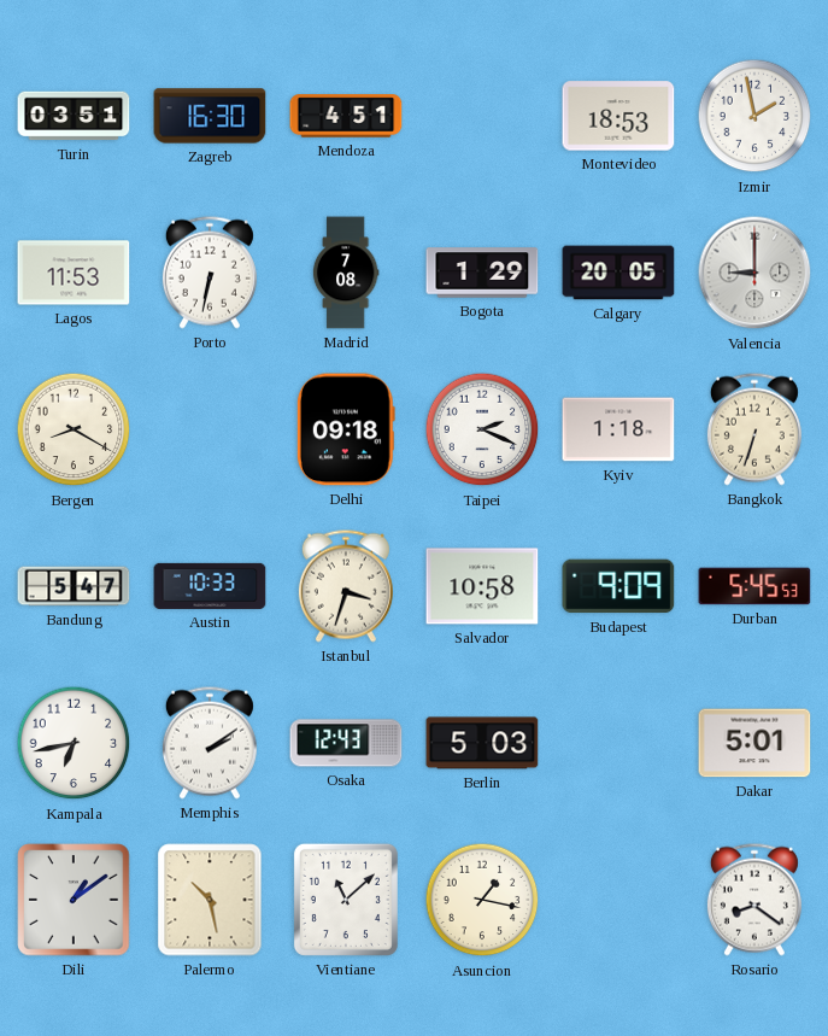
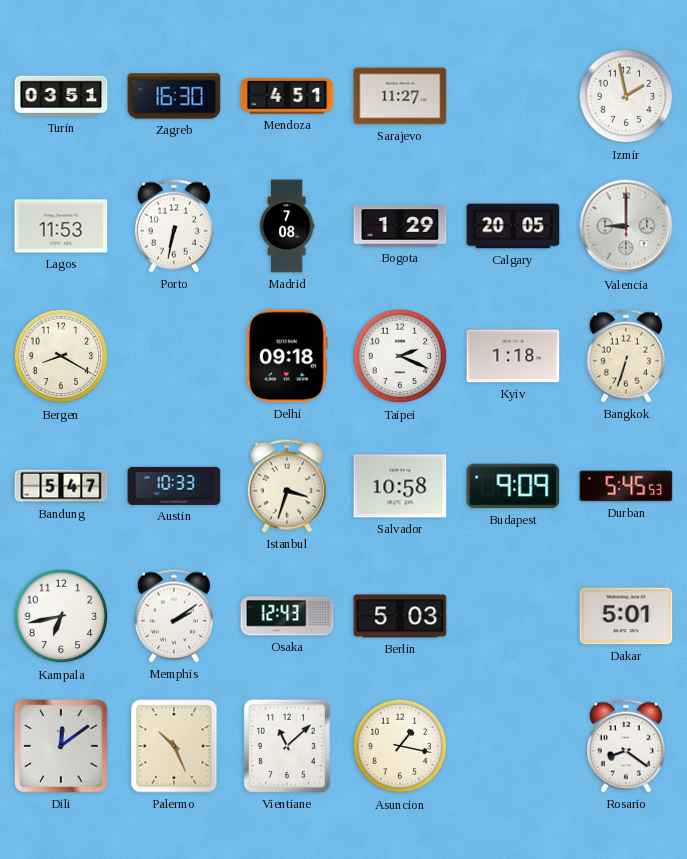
Sarajevo: none -> 11:27 (400, 96)
Montevideo: 18:53 -> none (618, 116)
Dili: 1:09 -> 12:09 (61, 746)
Palermo: 10:28 -> 10:26 (174, 746)
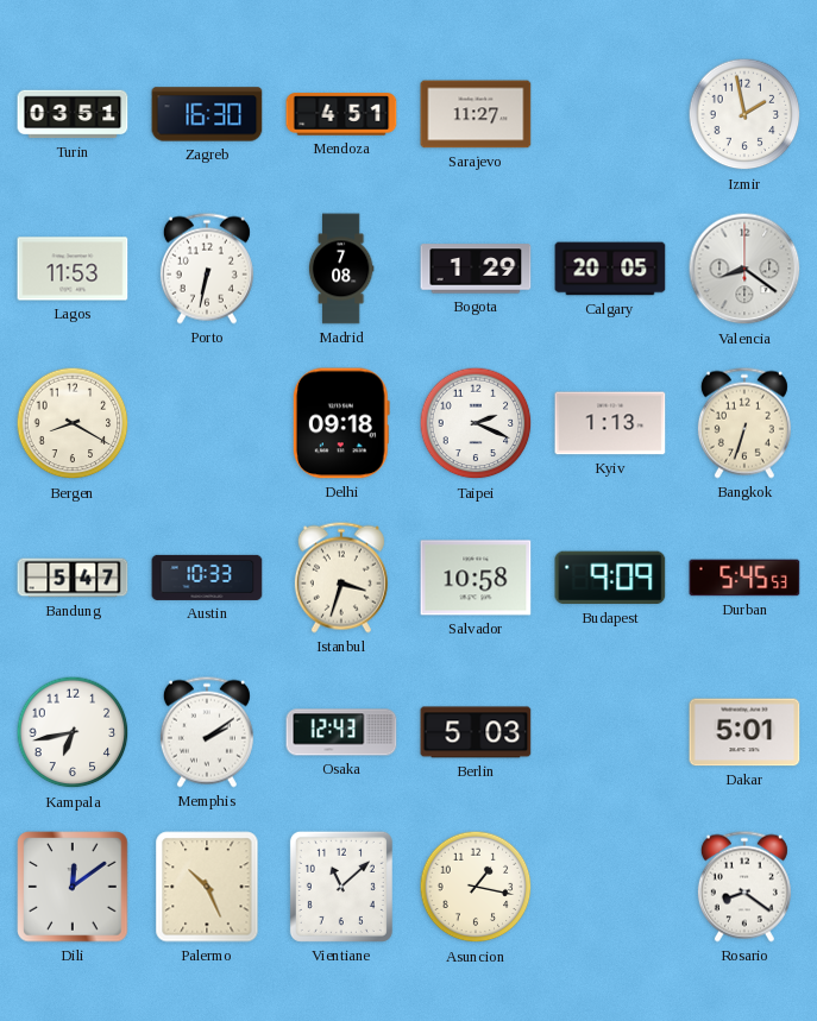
Valencia: 9:00 -> 8:21 (744, 269)
Kyiv: 1:18 -> 1:13 (610, 423)
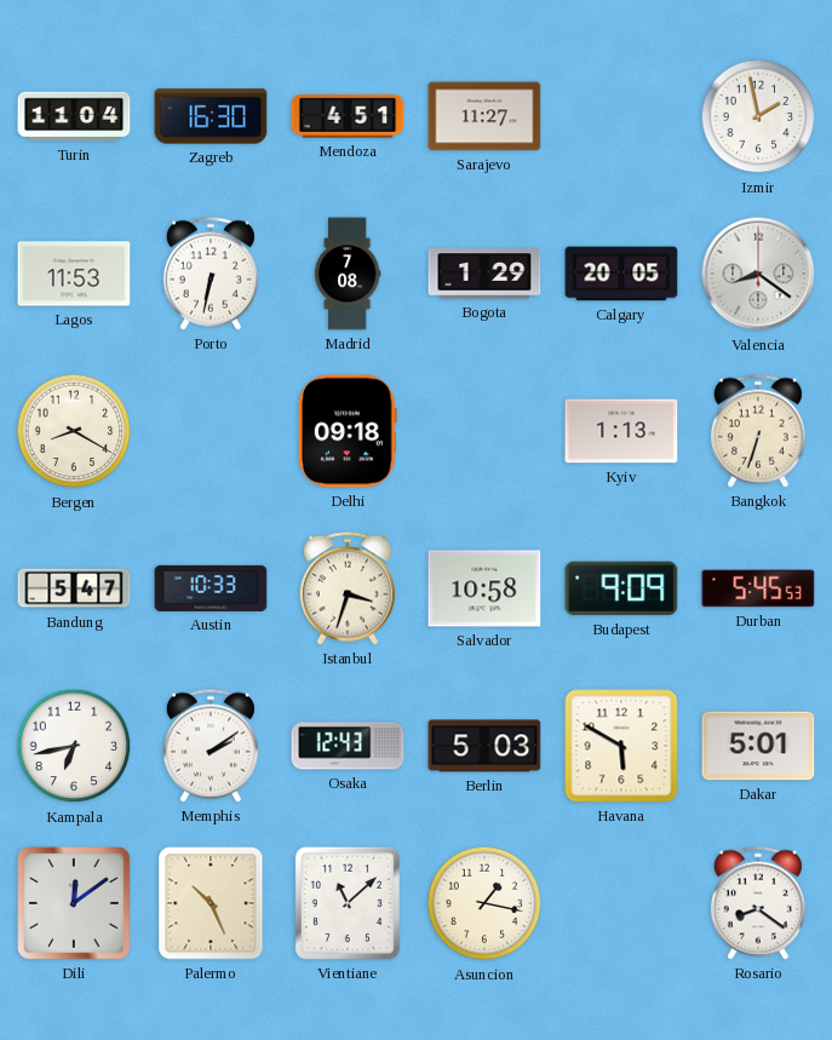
Turin: 03:51 -> 11:04 (74, 116)
Taipei: 2:19 -> none (476, 423)
Havana: none -> 5:50 (621, 746)
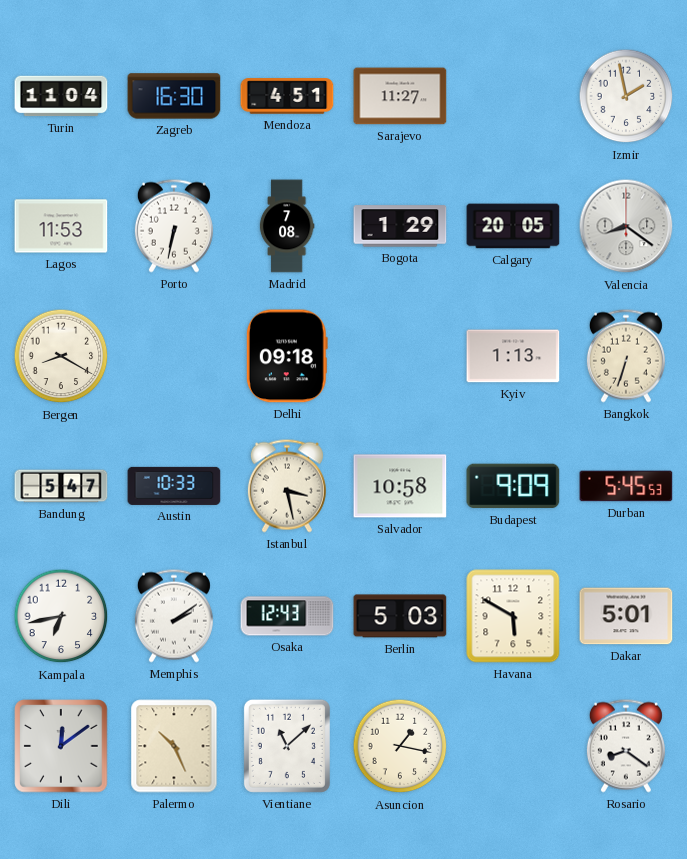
Istanbul: 3:33 -> 3:28 (287, 486)
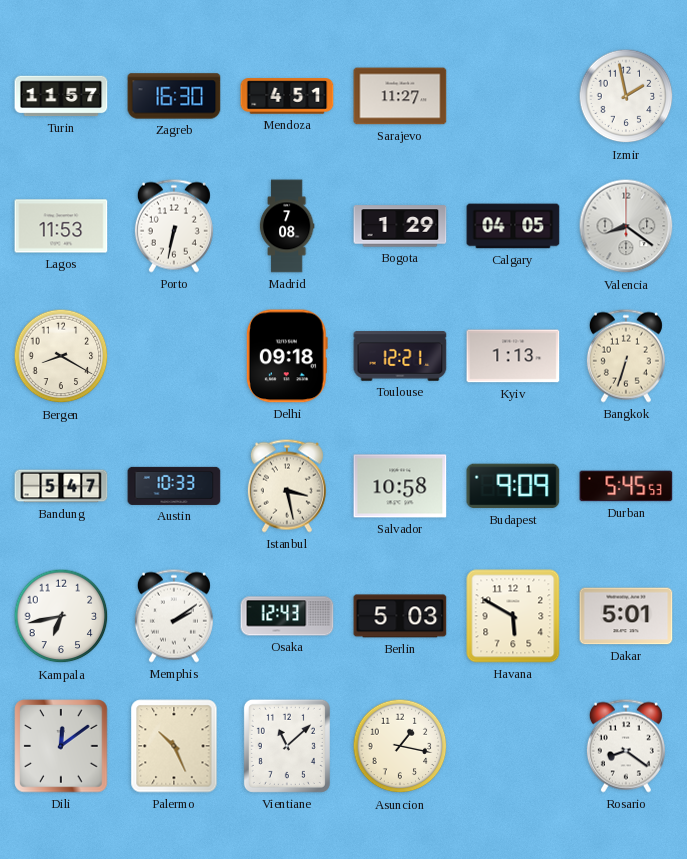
Turin: 11:04 -> 11:57 (61, 96)
Calgary: 20:05 -> 04:05 (513, 226)
Toulouse: none -> 12:21 (400, 356)
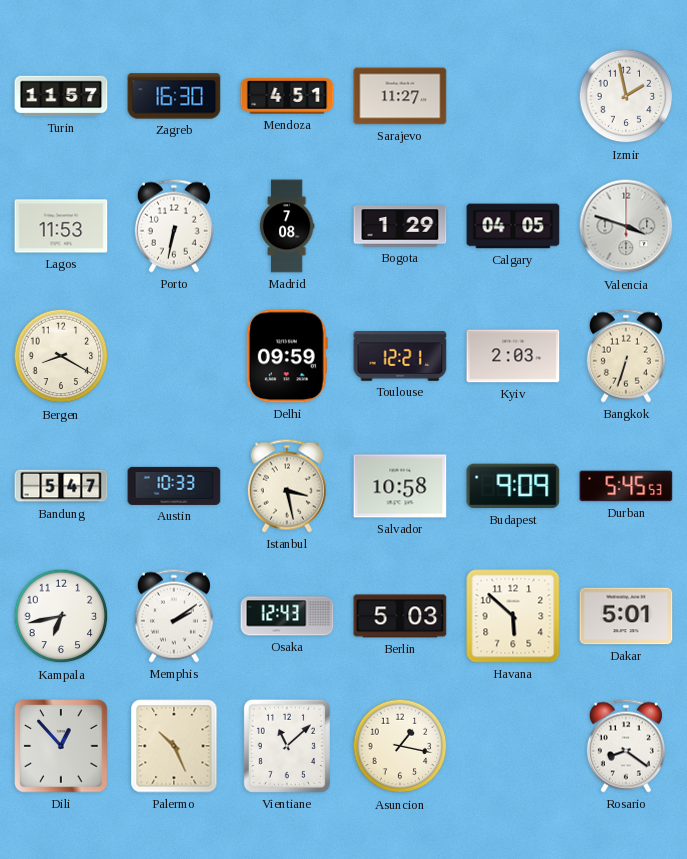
Valencia: 8:21 -> 3:48 (626, 226)
Delhi: 09:18 -> 09:59 (287, 356)
Kyiv: 1:13 -> 2:03 (513, 356)
Havana: 5:50 -> 5:52 (513, 616)
Dili: 12:09 -> 12:53 (61, 746)
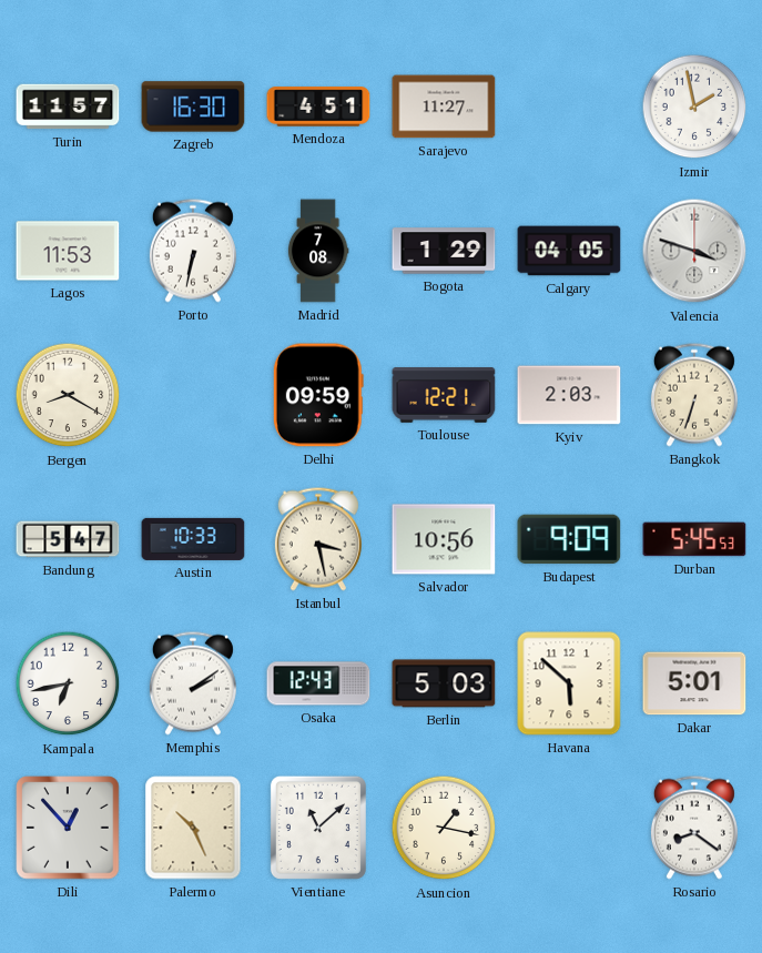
Salvador: 10:58 -> 10:56 (444, 539)
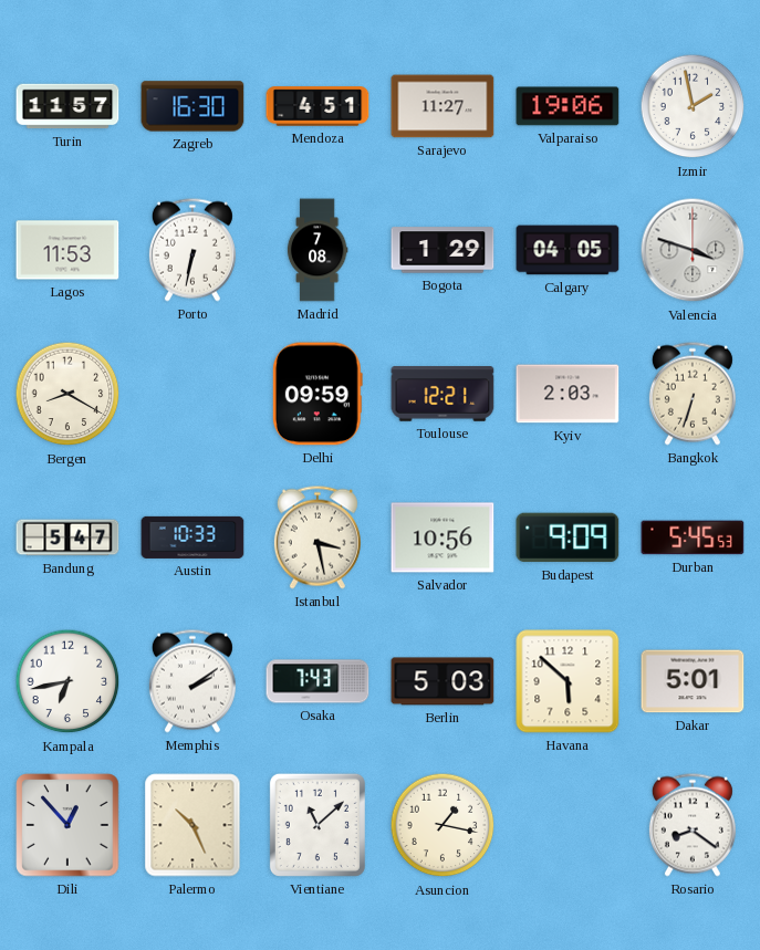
Valparaiso: none -> 19:06 (568, 106)
Osaka: 12:43 -> 7:43 (317, 681)
